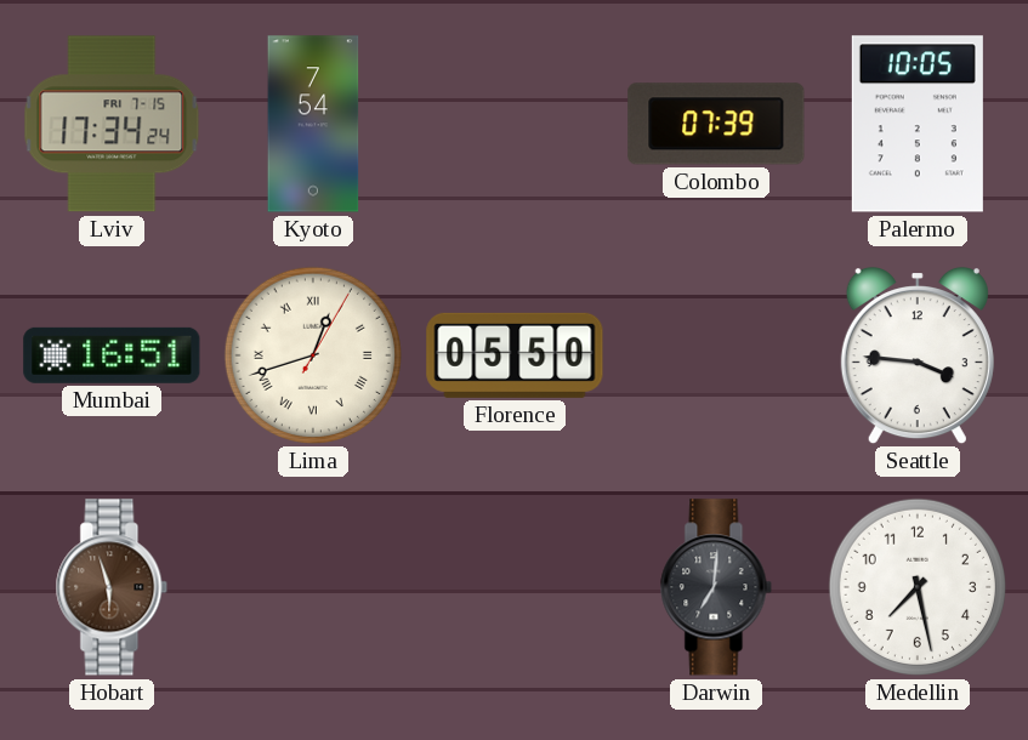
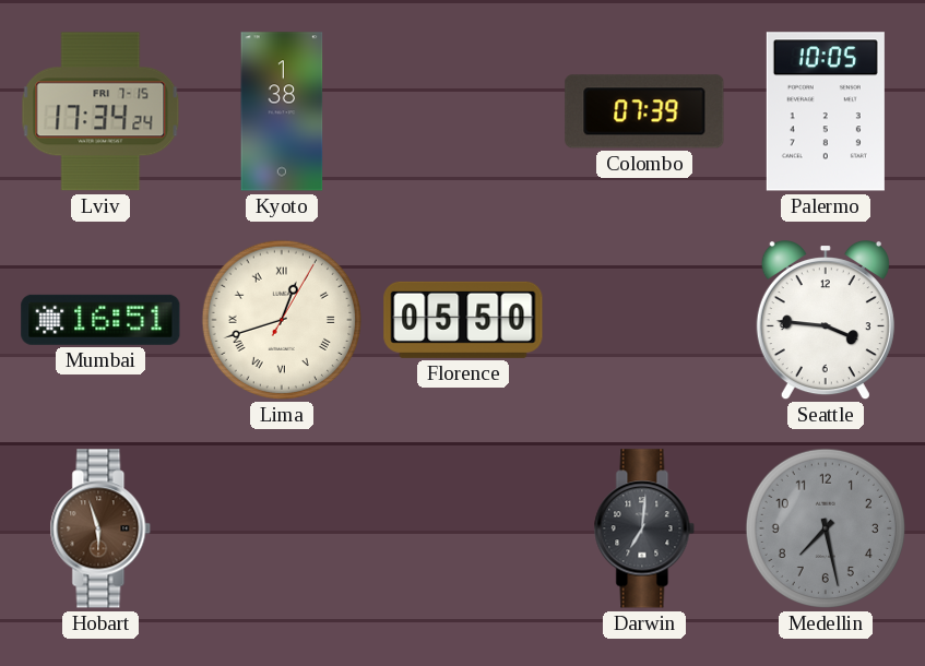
Kyoto: 7:54 -> 1:38 (282, 111)
Medellin dial: white -> grey (826, 528)
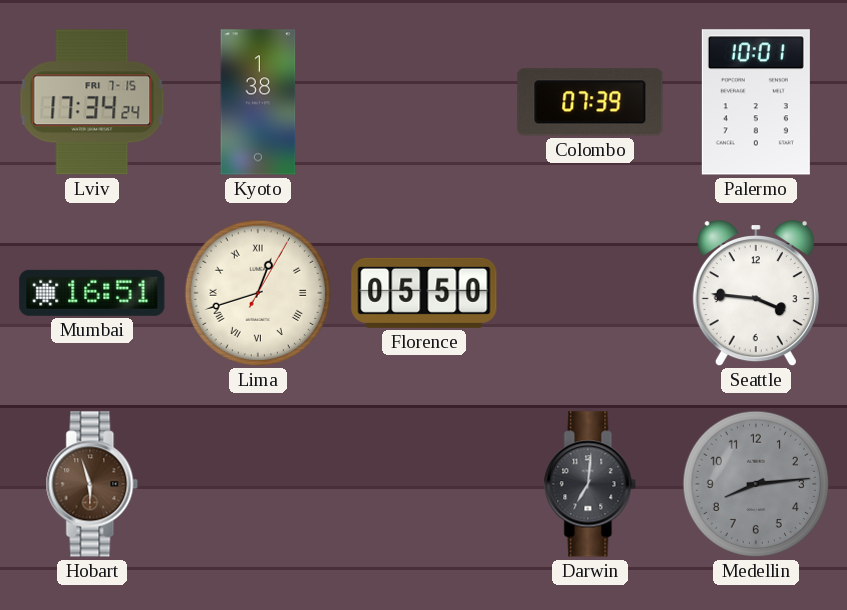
Palermo: 10:05 -> 10:01 (756, 102)
Medellin: 7:28 -> 8:14 (756, 484)
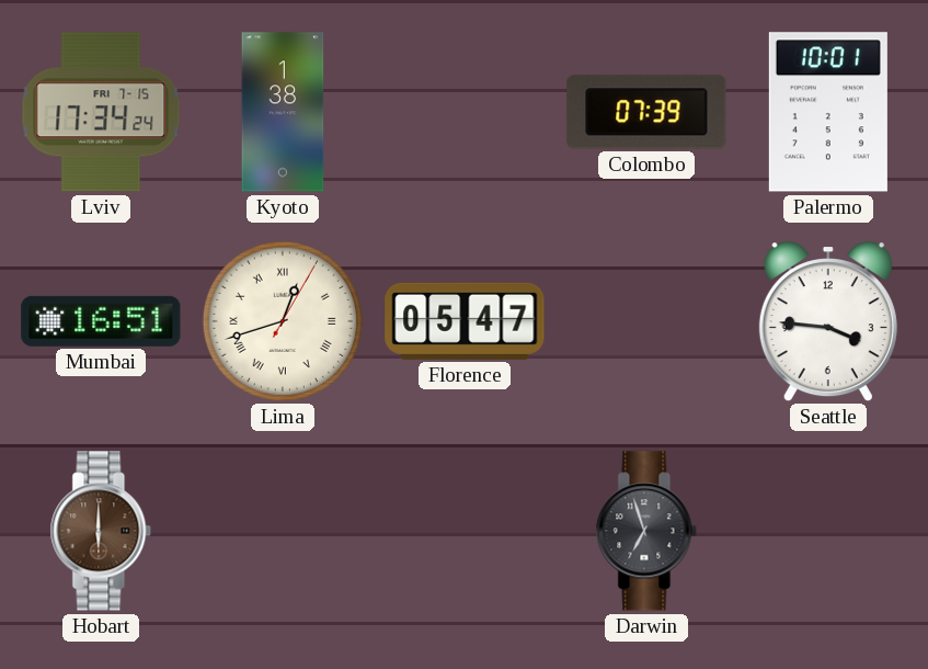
Florence: 05:50 -> 05:47 (465, 321)
Hobart: 5:57 -> 6:00 (101, 531)
Darwin: 7:01 -> 6:57 (646, 531)
Medellin: 8:14 -> none (756, 484)
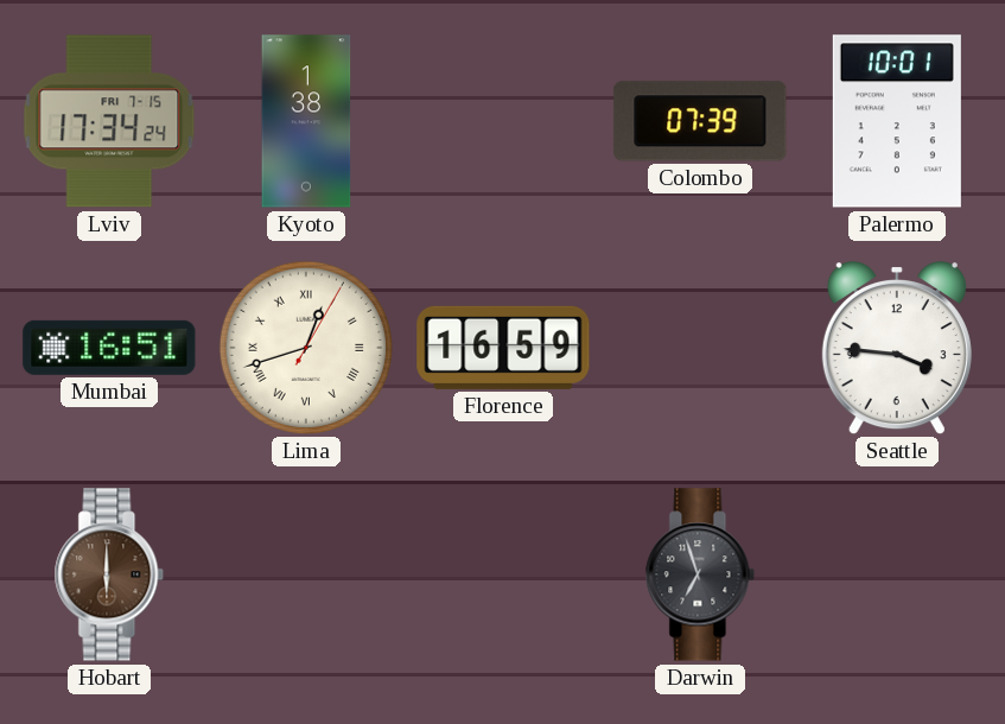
Florence: 05:47 -> 16:59 (503, 348)
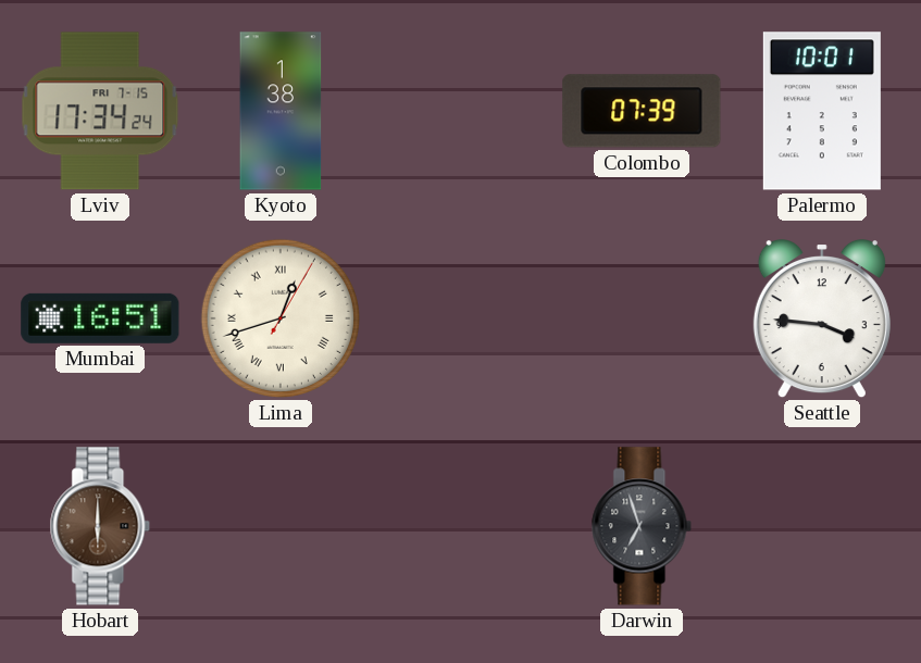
Florence: 16:59 -> none (503, 348)
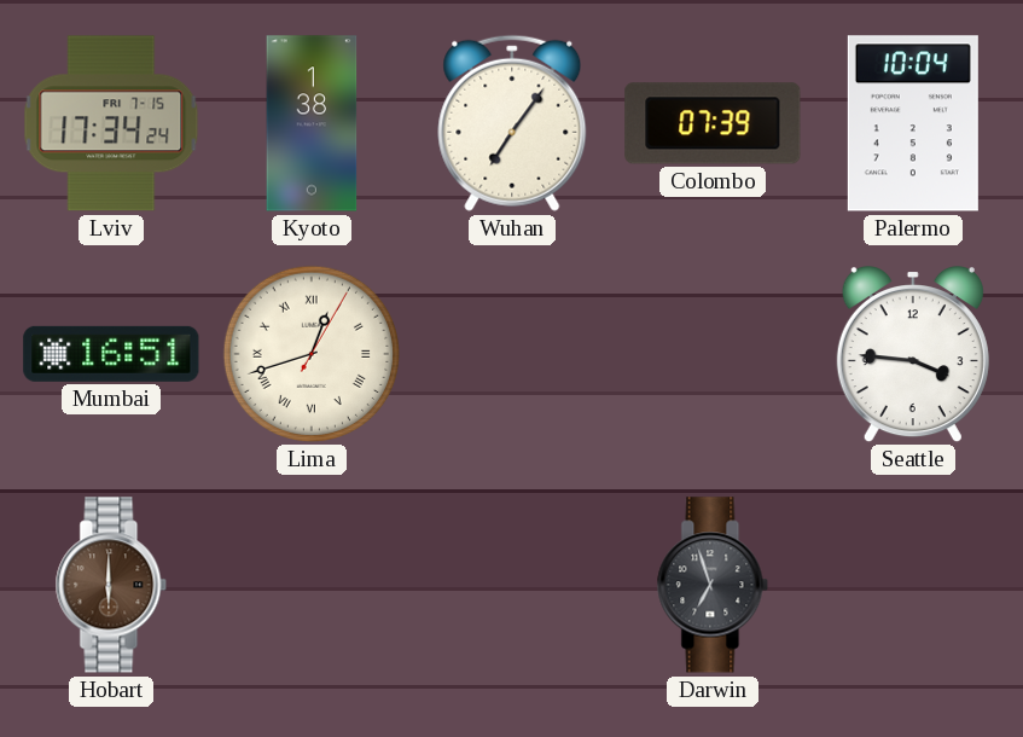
Wuhan: none -> 7:06 (512, 123)
Palermo: 10:01 -> 10:04 (913, 123)
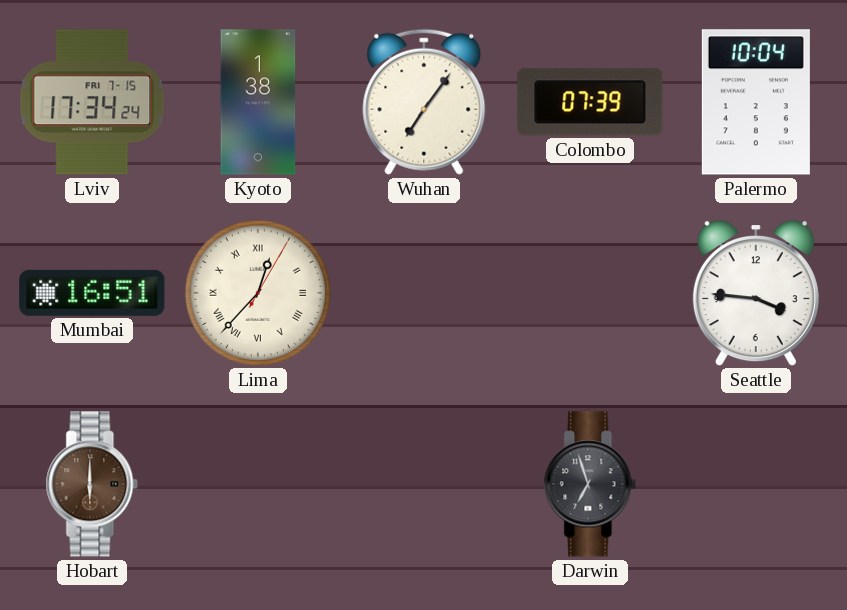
Lima: 12:42 -> 12:37 (258, 293)
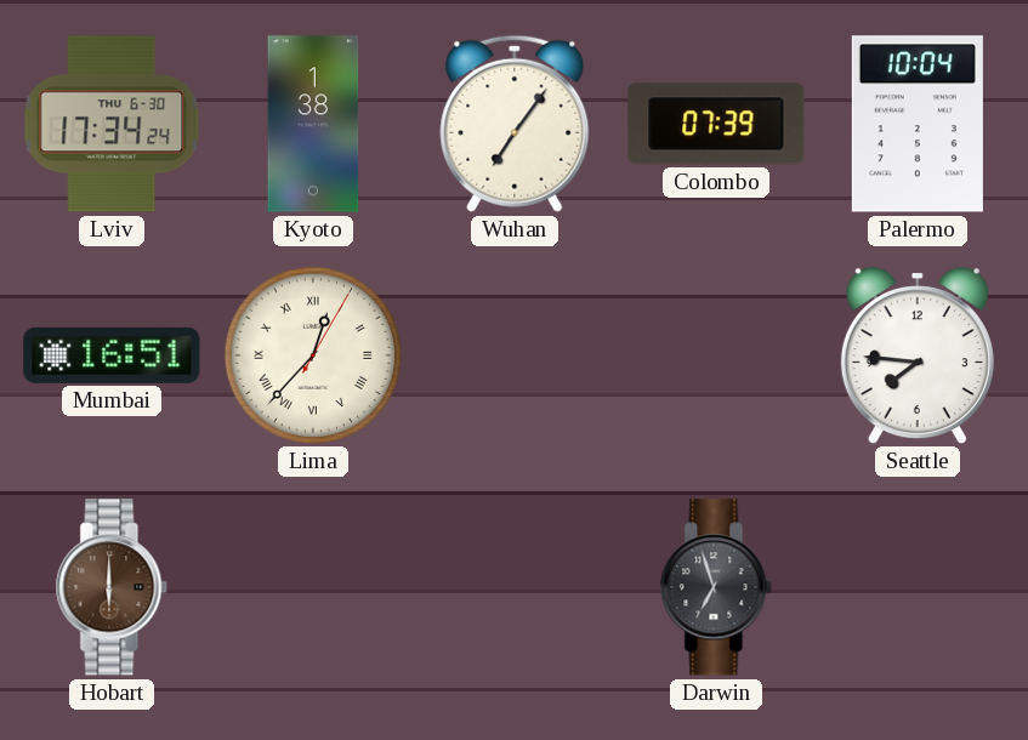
Lviv date: FRI 7-15 -> THU 6-30 (112, 124)
Seattle: 3:46 -> 7:46 (918, 357)
